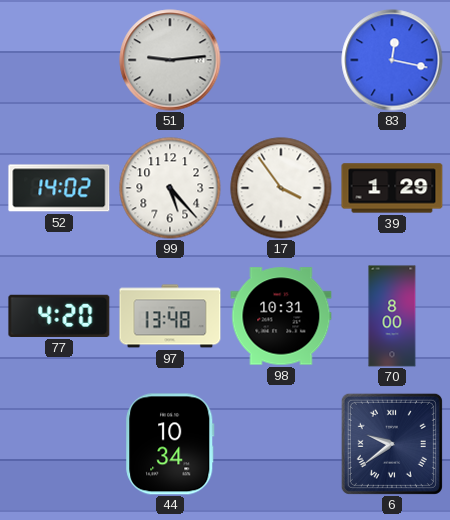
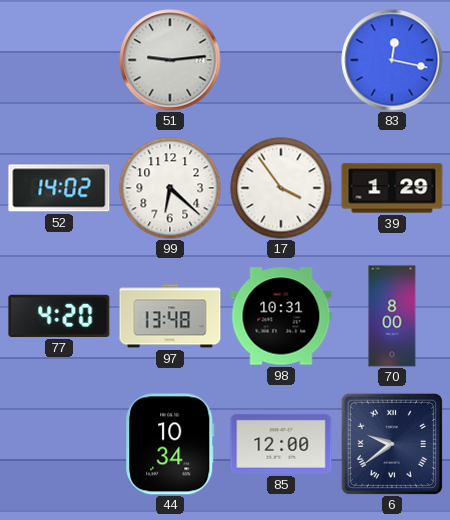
99: 5:23 -> 6:22 (170, 188)
85: none -> 12:00 (281, 444)
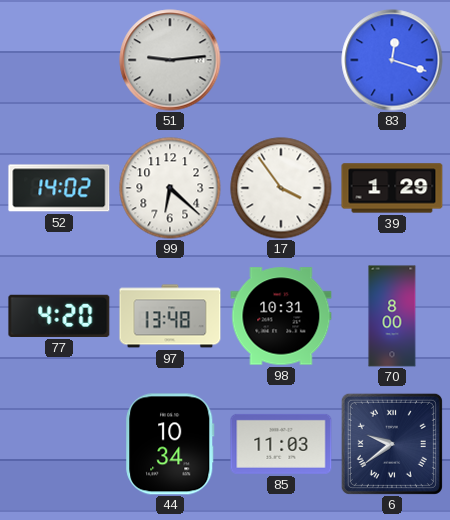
83: 12:17 -> 12:18 (392, 60)
85: 12:00 -> 11:03 (281, 444)
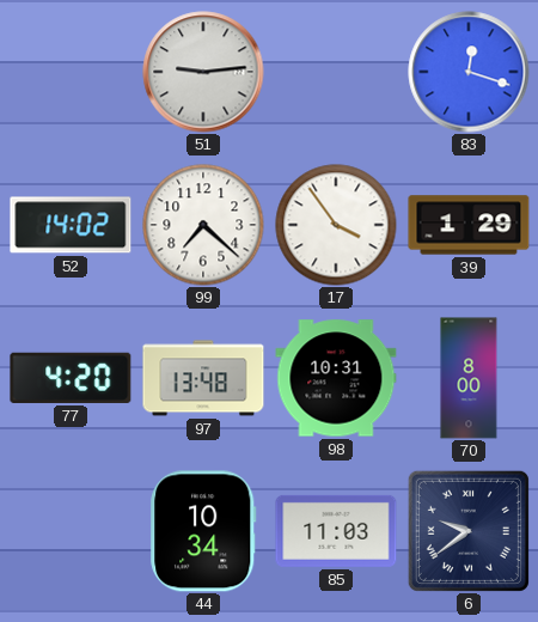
99: 6:22 -> 7:22 (203, 225)
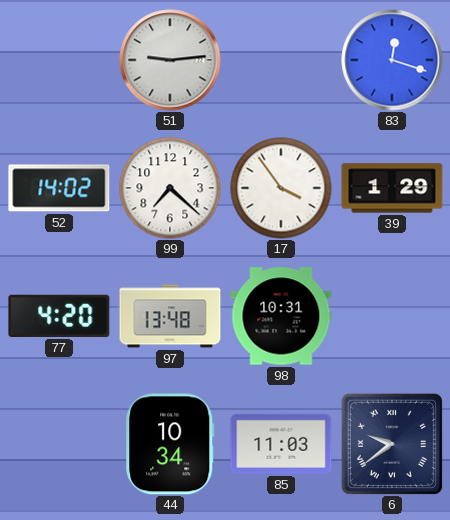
70: 8:00 -> none (469, 378)
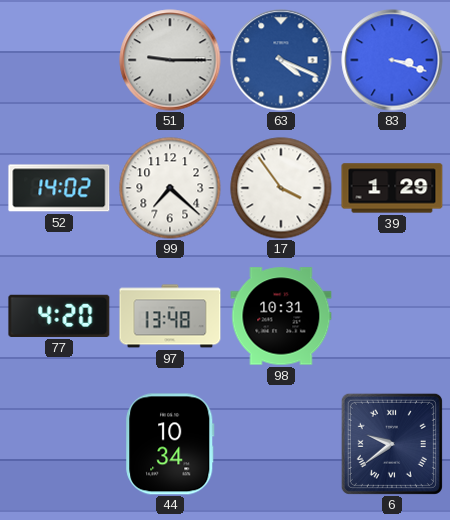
51: 9:14 -> 9:15 (170, 60)
63: none -> 4:19 (281, 60)
83: 12:18 -> 3:18 (392, 60)
85: 11:03 -> none (281, 444)
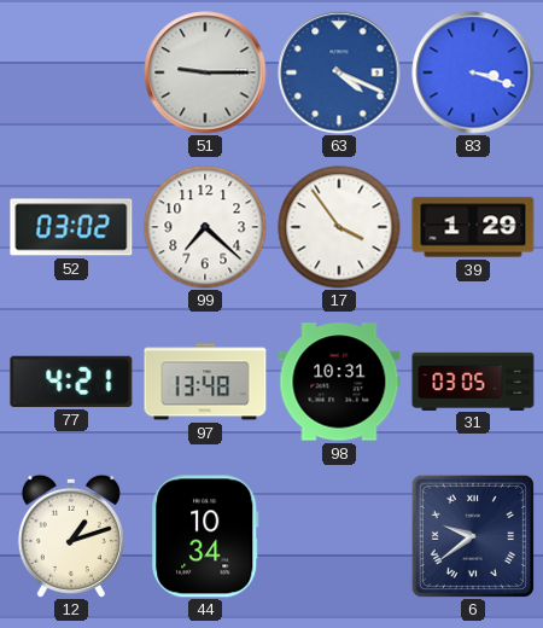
52: 14:02 -> 03:02 (71, 227)
77: 4:20 -> 4:21 (71, 382)
31: none -> 03:05 (473, 380)
12: none -> 1:12 (71, 536)
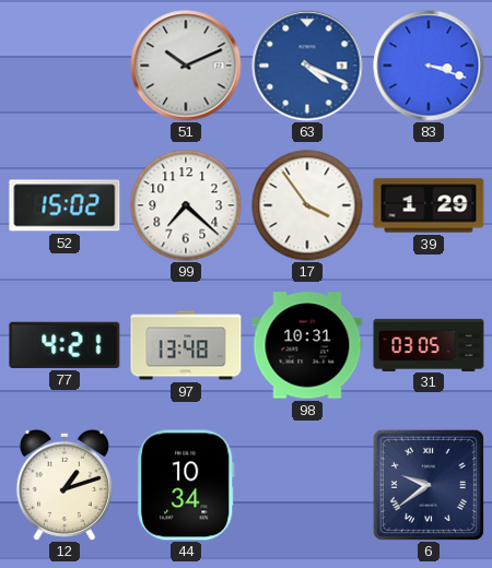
51: 9:15 -> 10:11 (186, 66)
52: 03:02 -> 15:02 (65, 205)
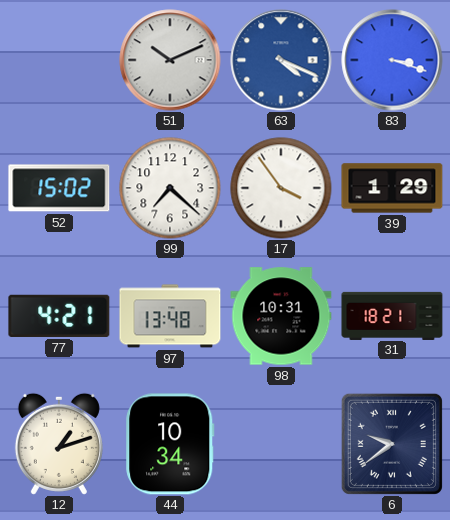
31: 03:05 -> 18:21 (392, 315)
